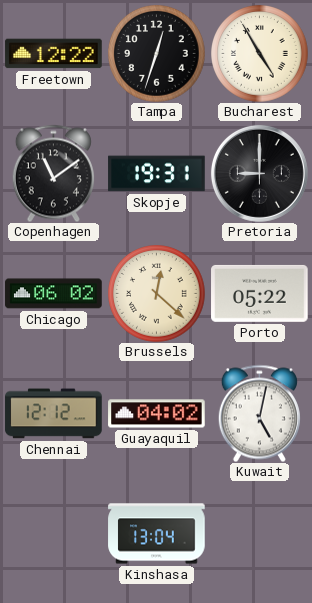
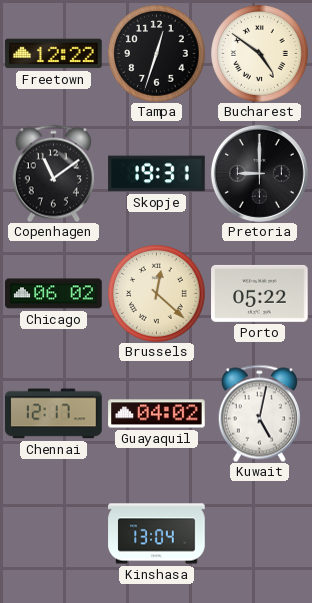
Bucharest: 4:55 -> 4:51 (260, 54)
Chennai: 12:12 -> 12:17 (54, 414)
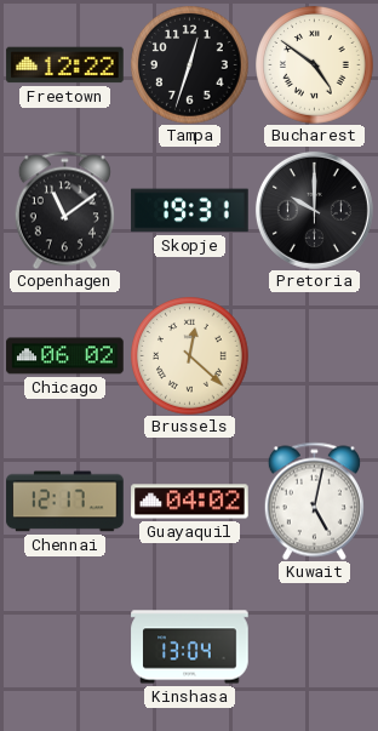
Pretoria: 9:00 -> 10:00 (314, 210)
Porto: 05:22 -> none (260, 293)
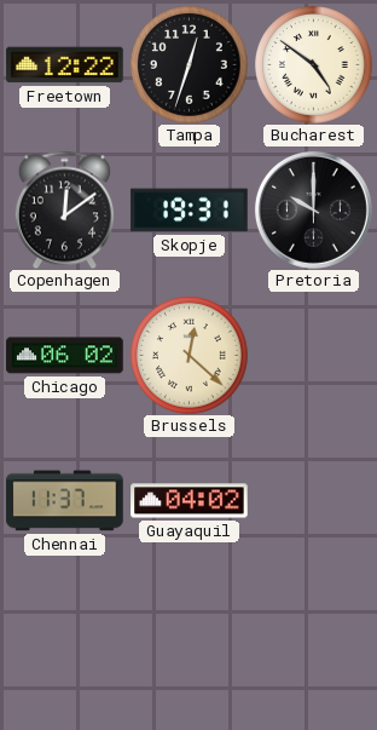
Copenhagen: 11:09 -> 12:09 (64, 209)
Chennai: 12:17 -> 11:37 (65, 501)
Kuwait: 5:02 -> none (314, 501)
Kinshasa: 13:04 -> none (190, 647)
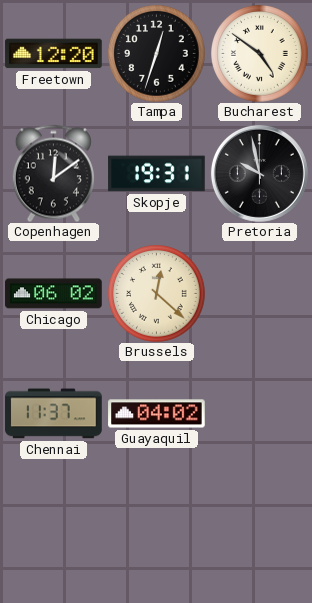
Freetown: 12:22 -> 12:20 (54, 54)
Pretoria: 10:00 -> 9:58 (259, 173)
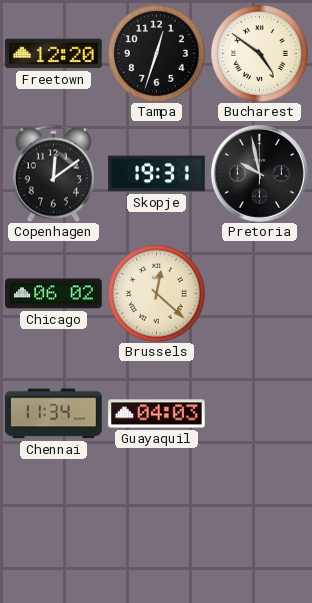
Chennai: 11:37 -> 11:34 (54, 414)
Guayaquil: 04:02 -> 04:03 (157, 414)
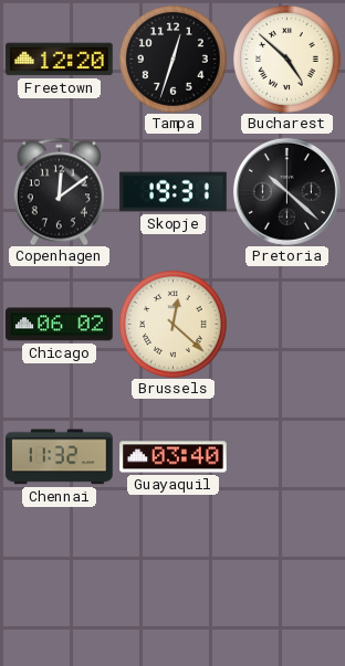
Bucharest: 4:51 -> 4:52 (287, 60)
Pretoria: 9:58 -> 10:22 (286, 191)
Chennai: 11:34 -> 11:32 (60, 457)
Guayaquil: 04:03 -> 03:40 (174, 457)
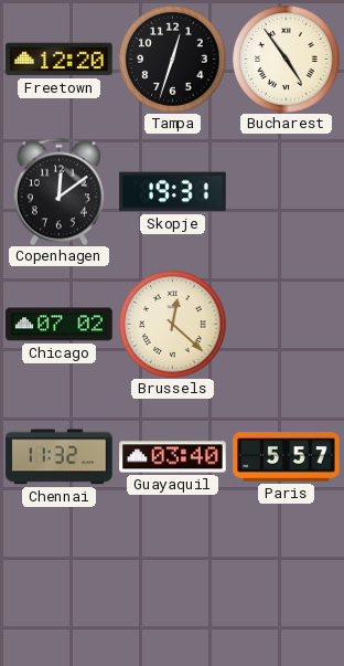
Bucharest: 4:52 -> 4:54 (287, 60)
Pretoria: 10:22 -> none (286, 191)
Chicago: 06:02 -> 07:02 (60, 325)
Paris: none -> 5:57 (287, 457)
